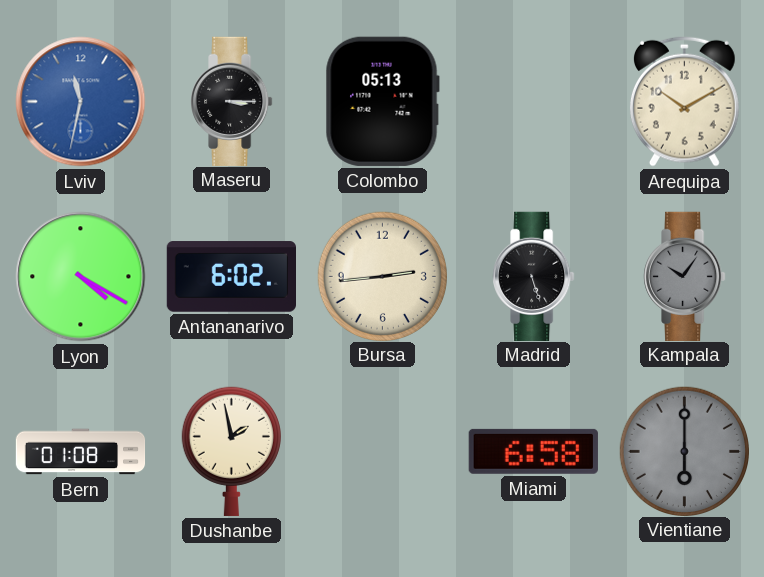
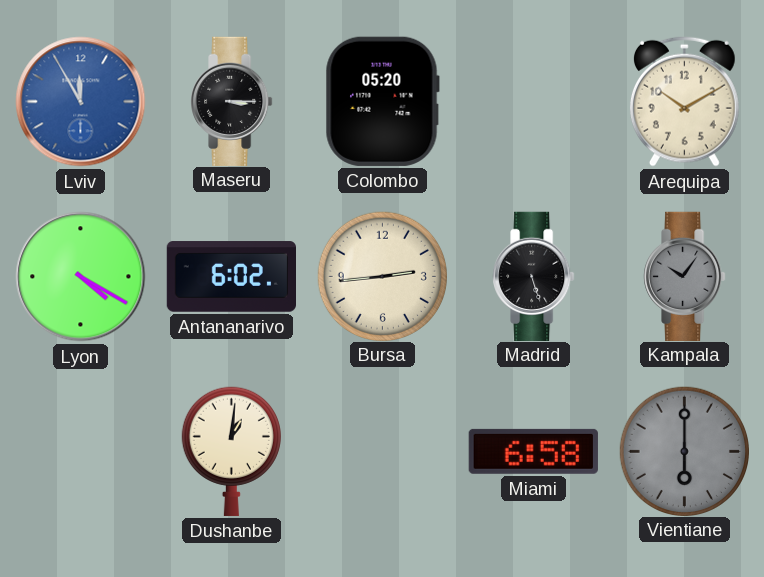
Lviv: 11:32 -> 11:55 (81, 102)
Colombo: 05:13 -> 05:20 (382, 101)
Bern: 01:08 -> none (81, 452)
Dushanbe: 1:58 -> 1:01 (231, 451)
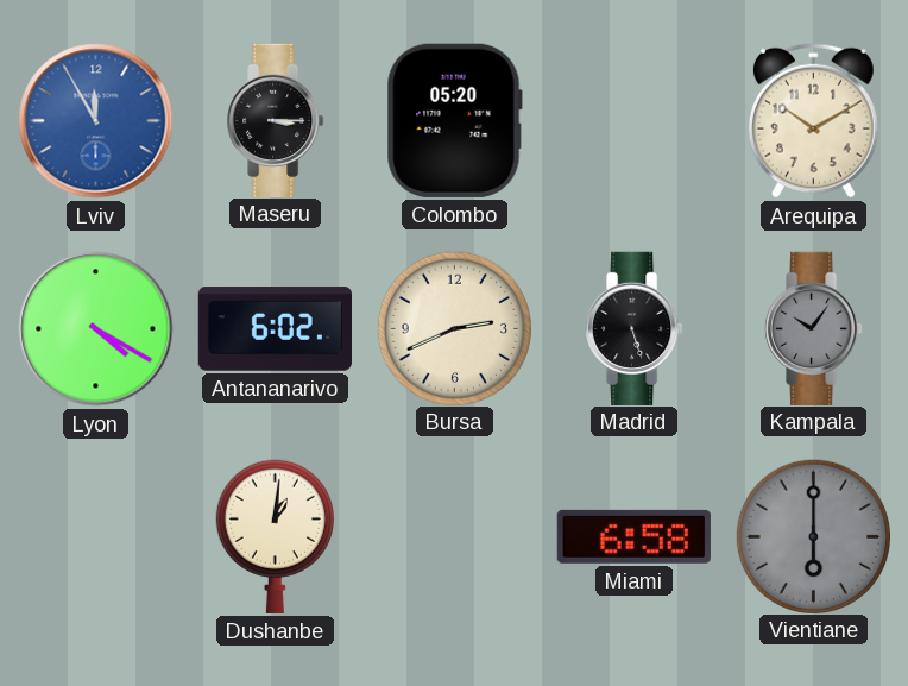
Bursa: 2:44 -> 2:41 (454, 328)
